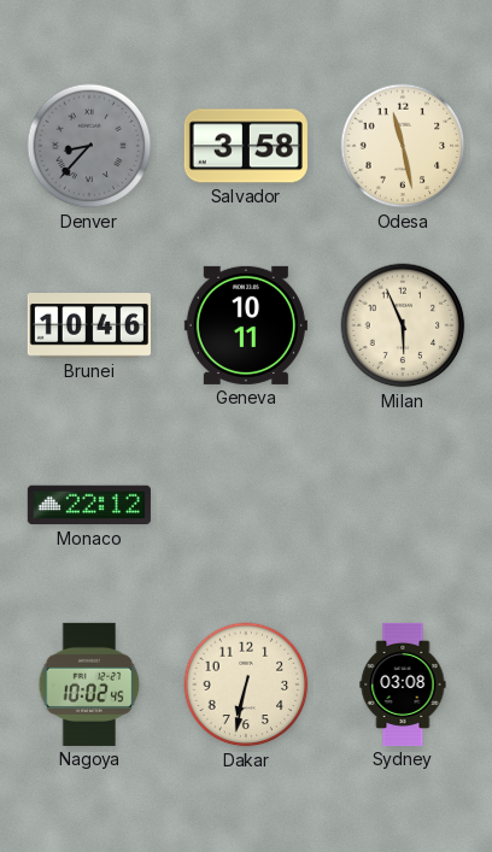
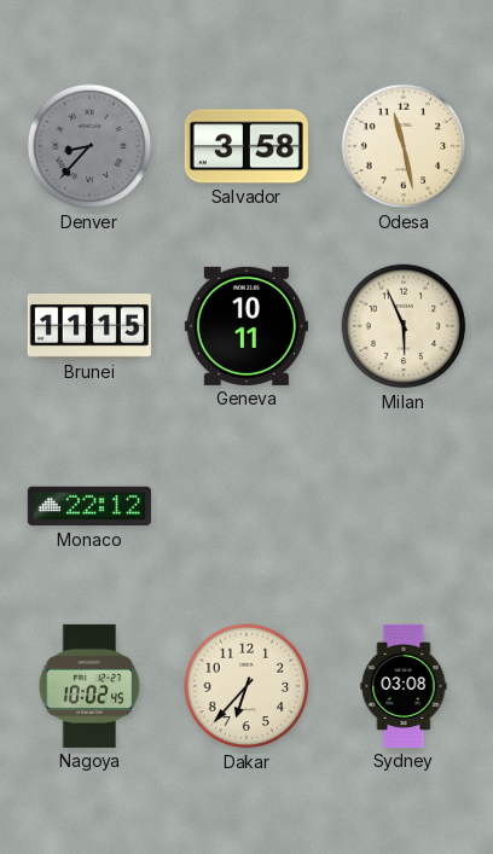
Brunei: 10:46 -> 11:15 (89, 327)
Dakar: 6:32 -> 6:37 (246, 686)
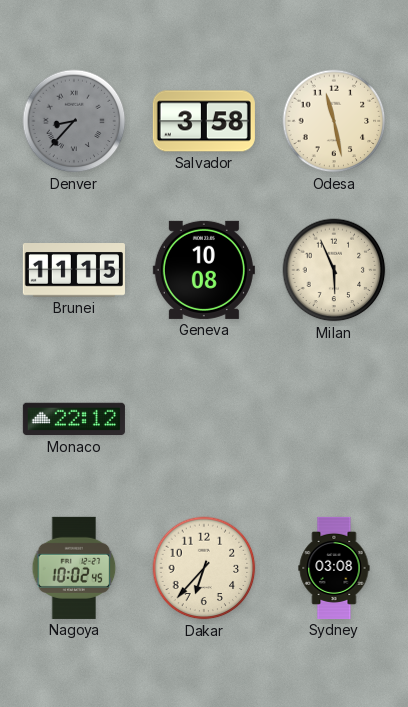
Geneva: 10:11 -> 10:08 (204, 270)
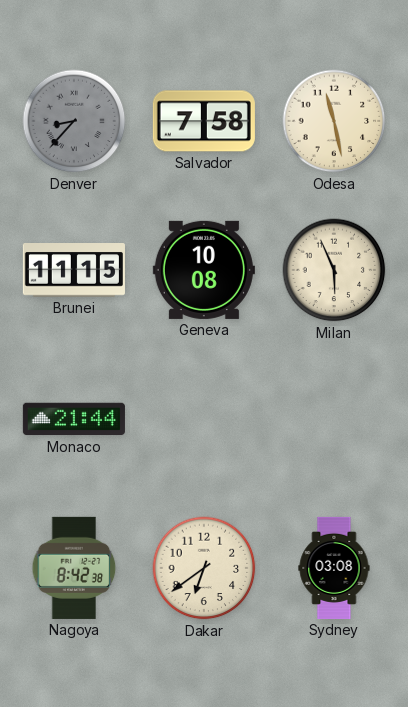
Salvador: 3:58 -> 7:58 (204, 121)
Monaco: 22:12 -> 21:44 (74, 419)
Nagoya: 10:02 -> 8:42 (74, 568)
Dakar: 6:37 -> 6:39 (204, 568)
